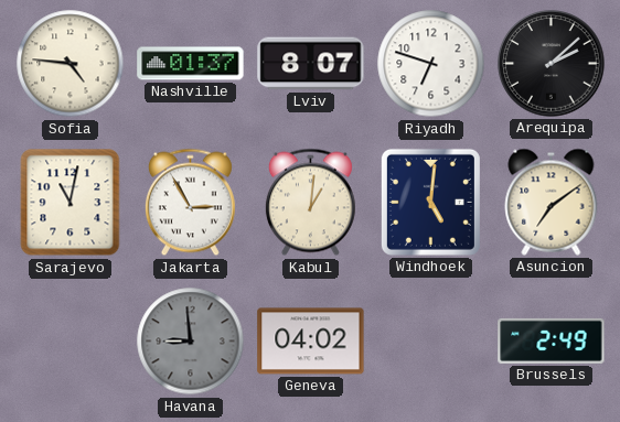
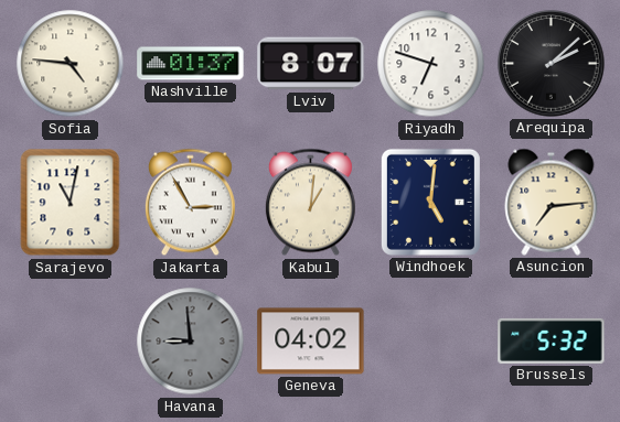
Asuncion: 7:09 -> 7:14 (552, 202)
Brussels: 2:49 -> 5:32 (552, 340)
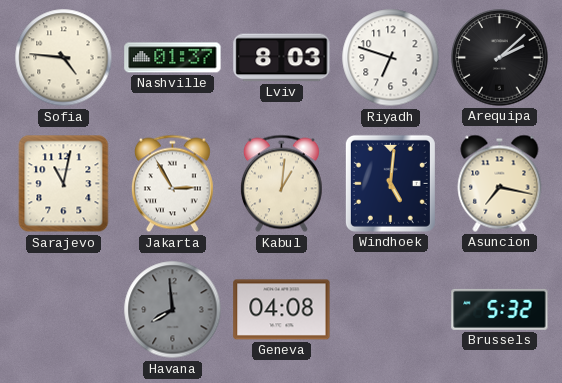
Lviv: 8:07 -> 8:03 (282, 58)
Asuncion: 7:14 -> 7:17 (500, 183)
Havana: 8:59 -> 7:59 (173, 310)
Geneva: 04:02 -> 04:08 (282, 310)
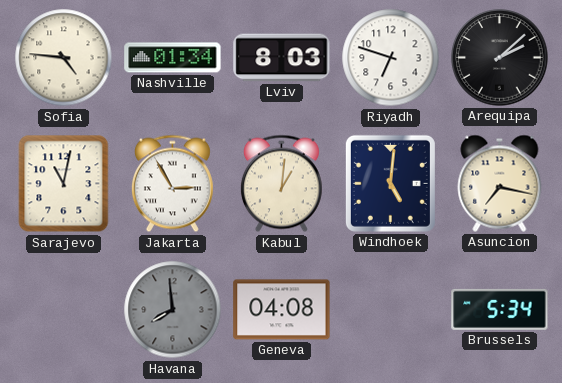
Nashville: 01:37 -> 01:34 (173, 58)
Brussels: 5:32 -> 5:34 (500, 309)
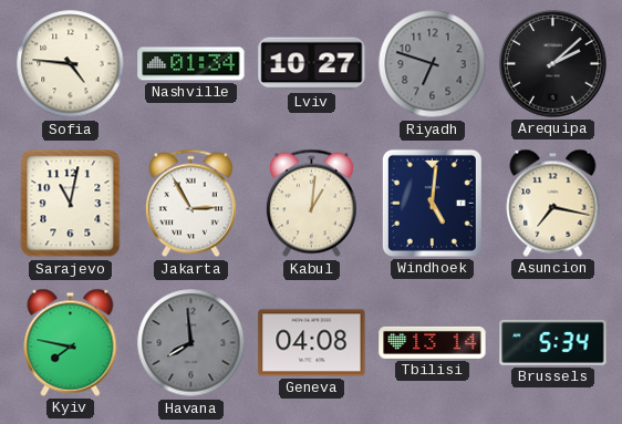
Lviv: 8:03 -> 10:27 (312, 64)
Riyadh dial: white -> grey (433, 64)
Kyiv: none -> 7:47 (71, 342)
Tbilisi: none -> 13:14 (433, 342)
